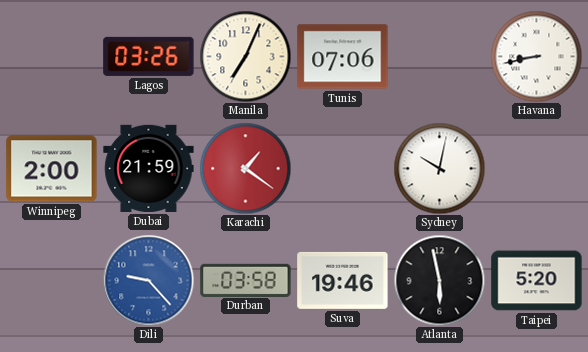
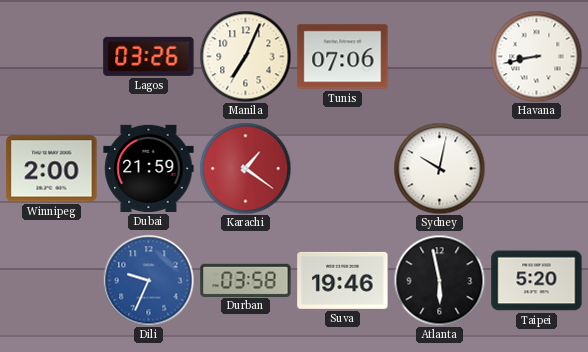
Dili: 9:23 -> 9:34 (148, 280)
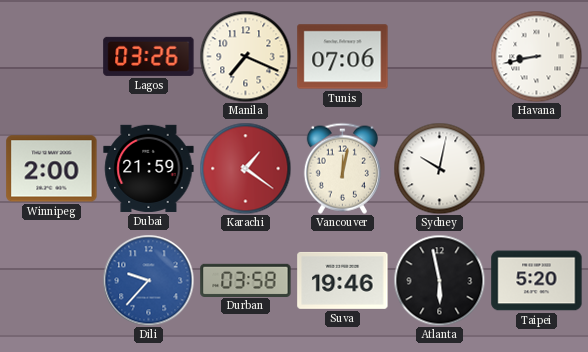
Manila: 7:04 -> 7:19 (245, 56)
Vancouver: none -> 12:02 (342, 168)
Dili: 9:34 -> 9:37 (148, 280)
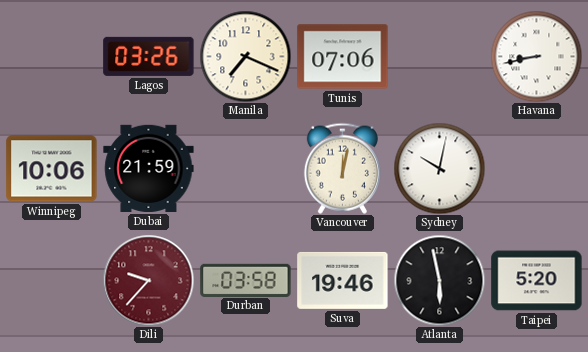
Winnipeg: 2:00 -> 10:06 (52, 169)
Karachi: 1:21 -> none (245, 168)
Dili dial: blue -> burgundy (148, 280)
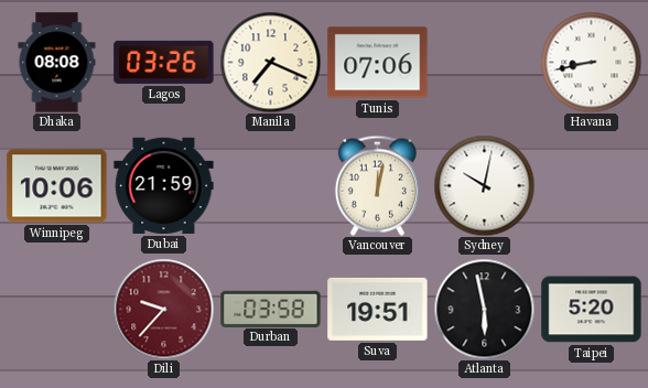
Dhaka: none -> 08:08 (57, 63)
Suva: 19:46 -> 19:51 (378, 309)
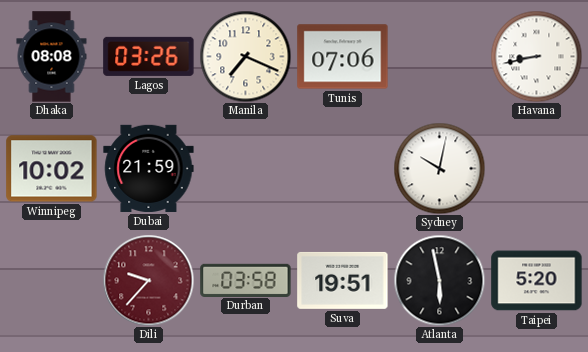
Winnipeg: 10:06 -> 10:02 (52, 169)
Vancouver: 12:02 -> none (377, 185)
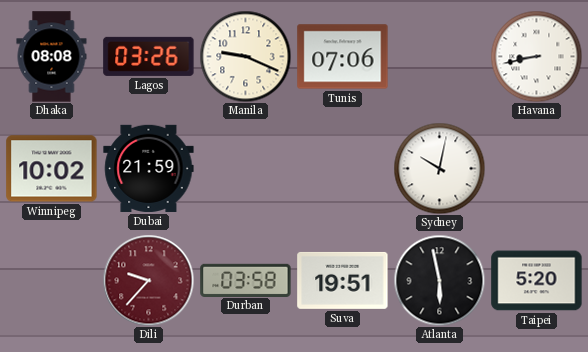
Manila: 7:19 -> 9:19 (245, 56)
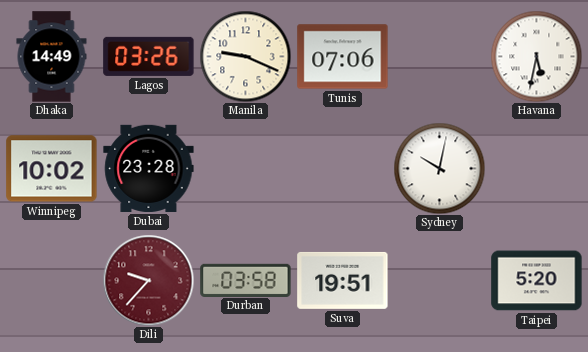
Dhaka: 08:08 -> 14:49 (52, 57)
Havana: 8:43 -> 5:32 (536, 56)
Dubai: 21:59 -> 23:28 (149, 168)
Atlanta: 5:58 -> none (439, 280)
